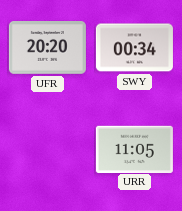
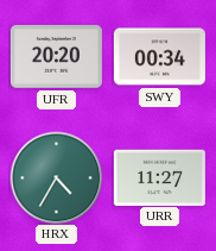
HRX: none -> 4:35 (56, 177)
URR: 11:05 -> 11:27 (159, 177)
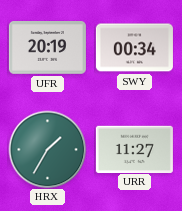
UFR: 20:20 -> 20:19 (47, 48)
HRX: 4:35 -> 1:35 (47, 149)
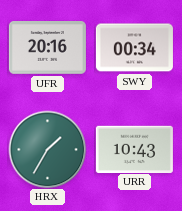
UFR: 20:19 -> 20:16 (47, 48)
URR: 11:27 -> 10:43 (134, 149)
